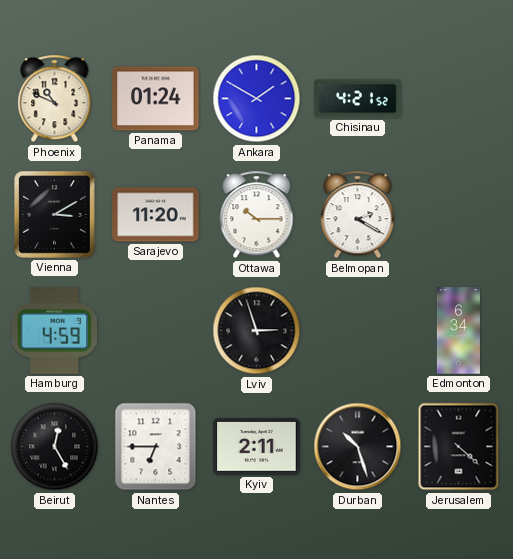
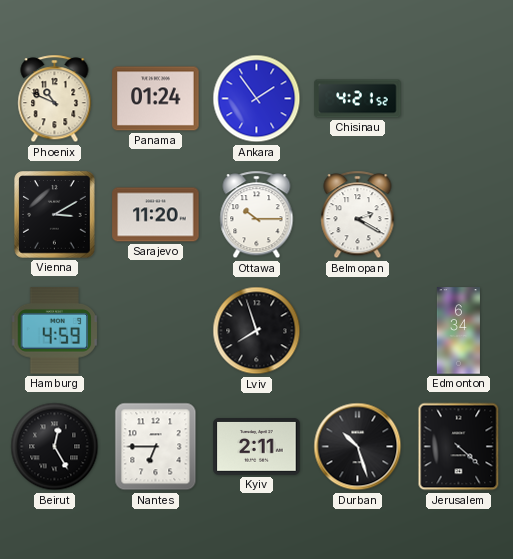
Ankara: 1:50 -> 1:54 (257, 99)
Lviv: 2:57 -> 7:57 (257, 331)
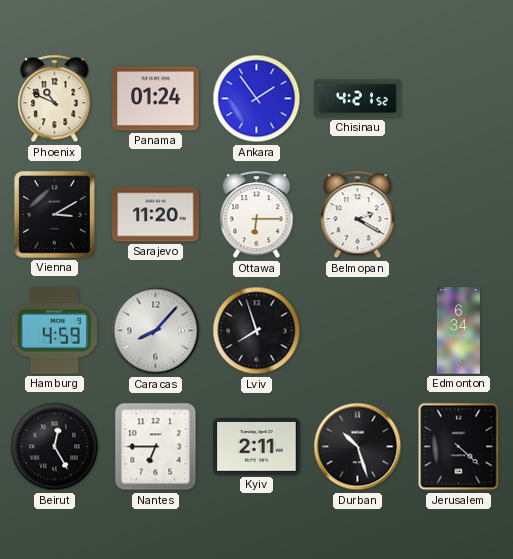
Ottawa: 10:15 -> 6:15 (257, 215)
Caracas: none -> 8:07 (156, 331)
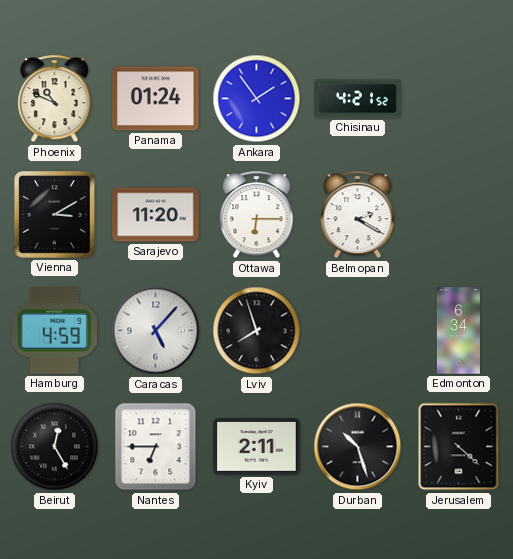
Caracas: 8:07 -> 5:07 (156, 331)
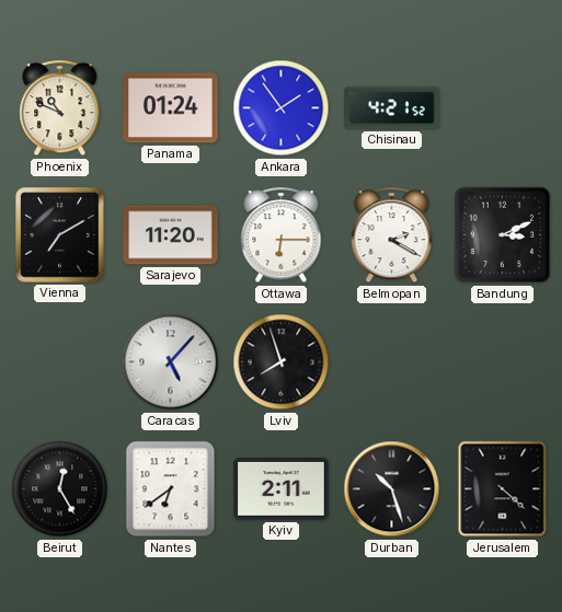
Vienna: 3:10 -> 7:10 (60, 235)
Bandung: none -> 3:11 (503, 235)
Hamburg: 4:59 -> none (55, 331)
Edmonton: 6:34 -> none (458, 331)
Nantes: 6:45 -> 6:39 (171, 489)
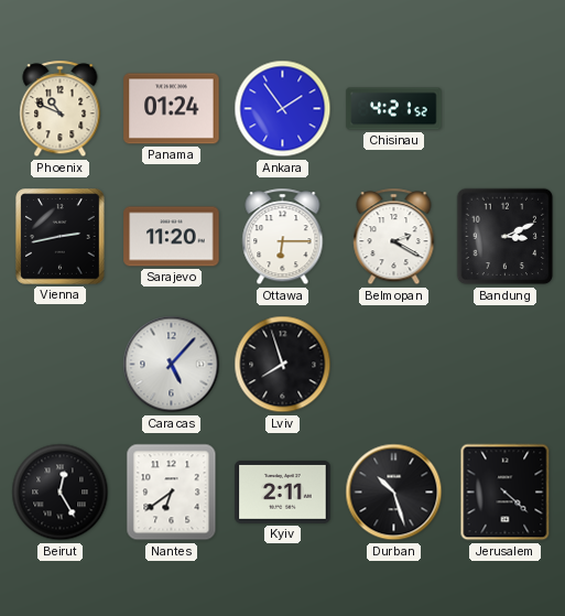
Vienna: 7:10 -> 2:43 (61, 237)
